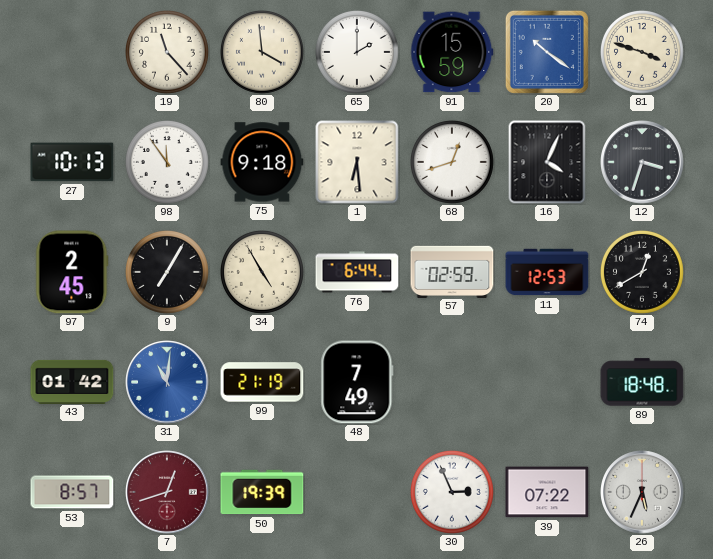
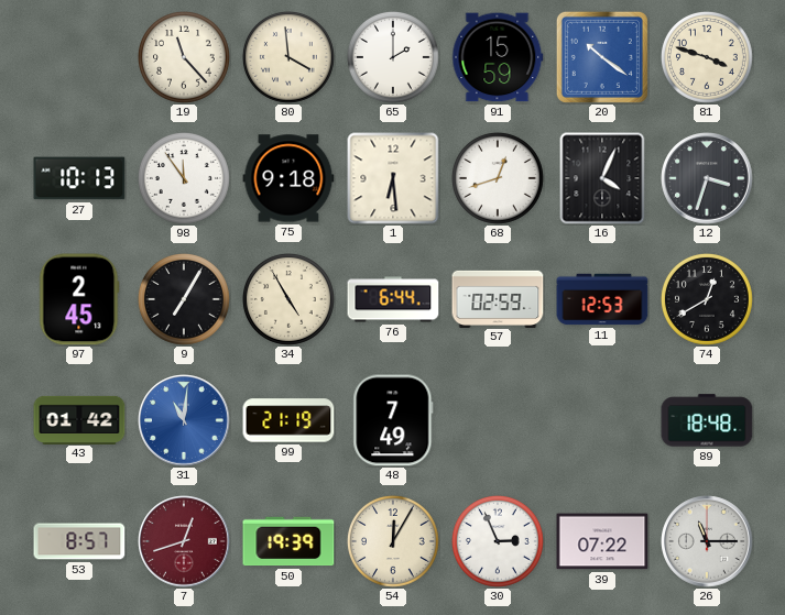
54: none -> 12:05 (393, 541)
26: 5:34 -> 11:15 (707, 541)
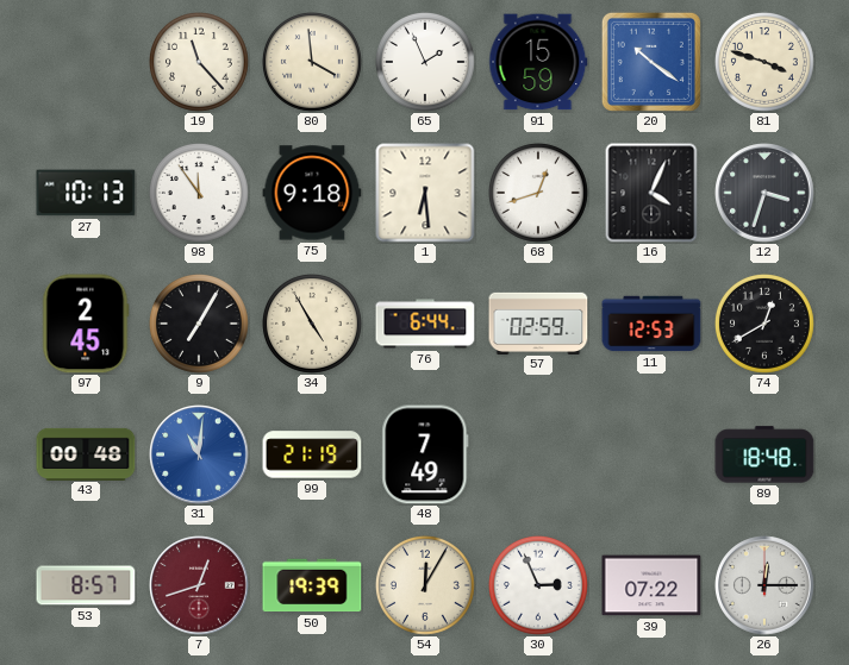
65: 2:00 -> 1:56 (425, 62)
43: 01:42 -> 00:48 (86, 453)
26: 11:15 -> 12:15 (764, 585)
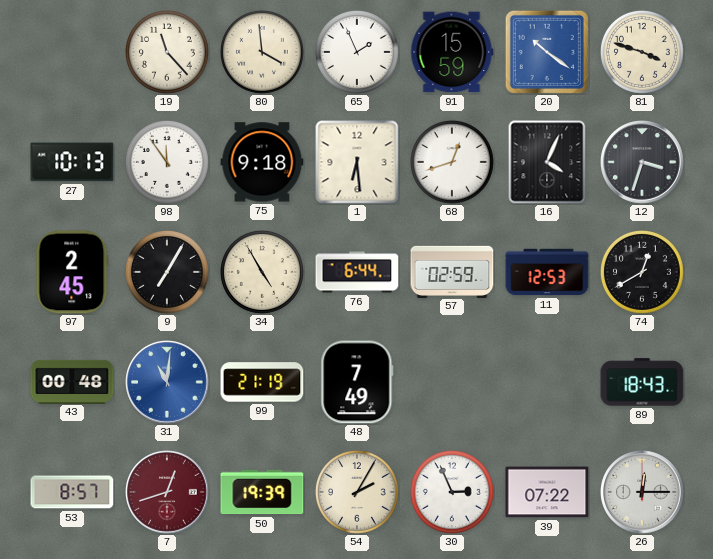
89: 18:48 -> 18:43 (642, 382)
54: 12:05 -> 2:05 (357, 492)
